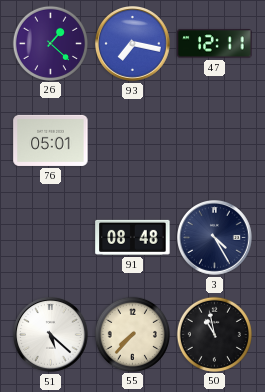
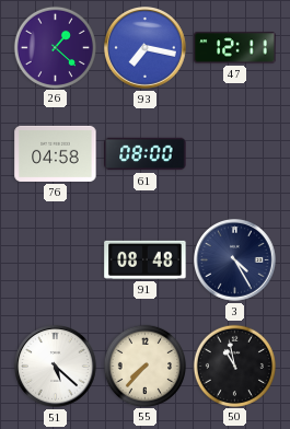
76: 05:01 -> 04:58 (56, 153)
61: none -> 08:00 (146, 154)
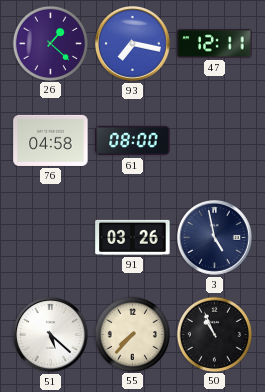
91: 08:48 -> 03:26 (133, 237)
3: 4:25 -> 4:58 (215, 238)
50: 10:58 -> 10:56 (214, 334)
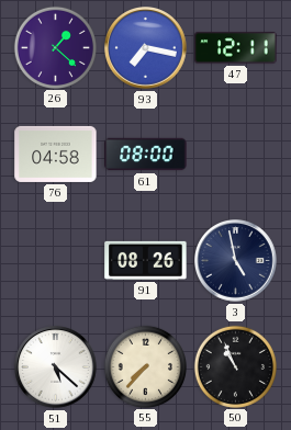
91: 03:26 -> 08:26 (146, 260)
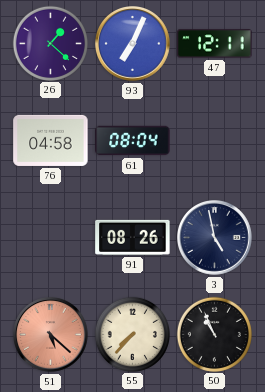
93: 7:17 -> 7:04 (133, 44)
61: 08:00 -> 08:04 (133, 141)
51 dial: white -> salmon (51, 335)
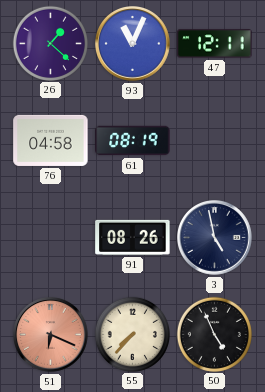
93: 7:04 -> 11:04 (133, 44)
61: 08:04 -> 08:19 (133, 141)
51: 5:22 -> 6:19 (51, 335)
50: 10:56 -> 4:56 (214, 334)
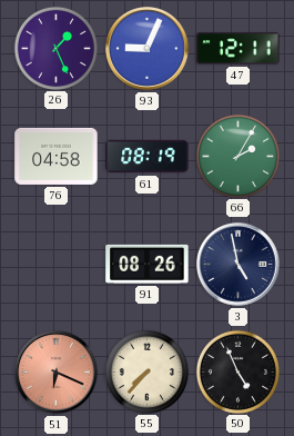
26: 1:22 -> 1:26 (55, 48)
93: 11:04 -> 9:04 (148, 49)
66: none -> 2:05 (237, 156)
